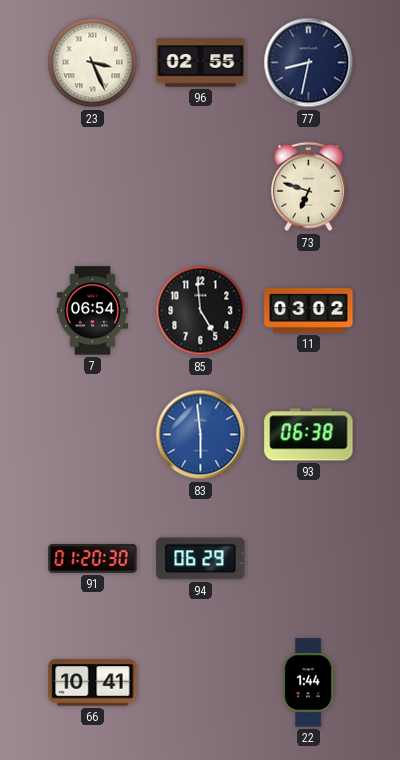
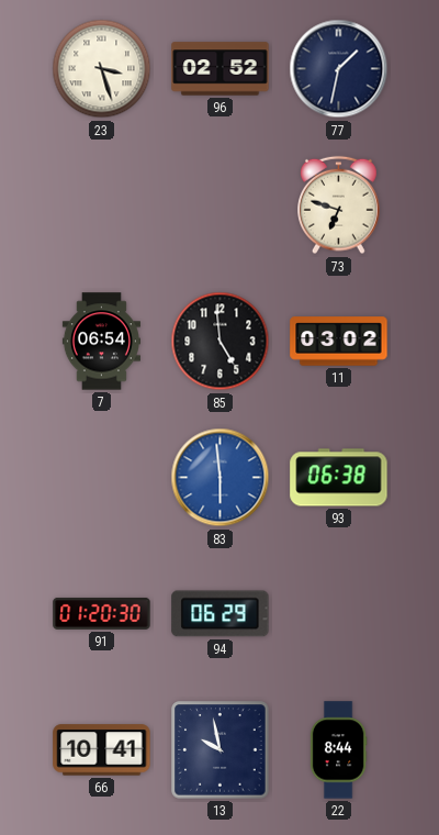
23: 3:26 -> 3:27 (102, 69)
96: 02:55 -> 02:52 (221, 69)
77: 8:32 -> 1:32 (339, 69)
13: none -> 9:58 (221, 750)
22: 1:44 -> 8:44 (338, 750)
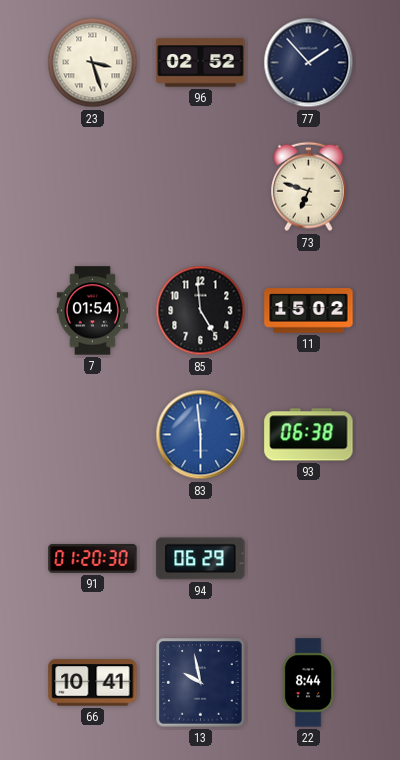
77: 1:32 -> 1:53 (309, 63)
7: 06:54 -> 01:54 (92, 311)
11: 03:02 -> 15:02 (309, 311)
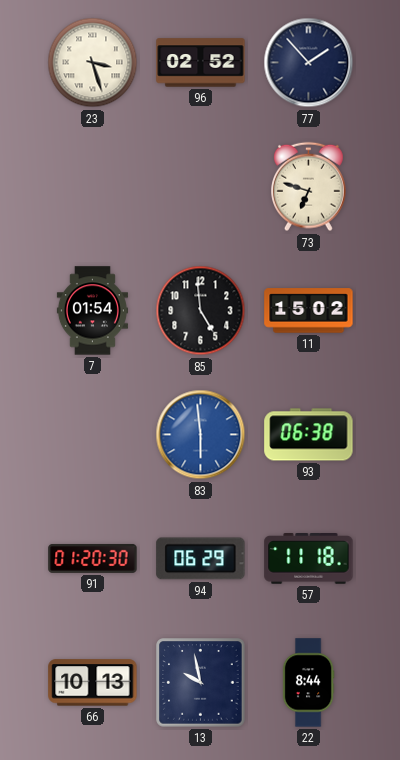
57: none -> 11:18 (309, 559)
66: 10:41 -> 10:13 (93, 683)
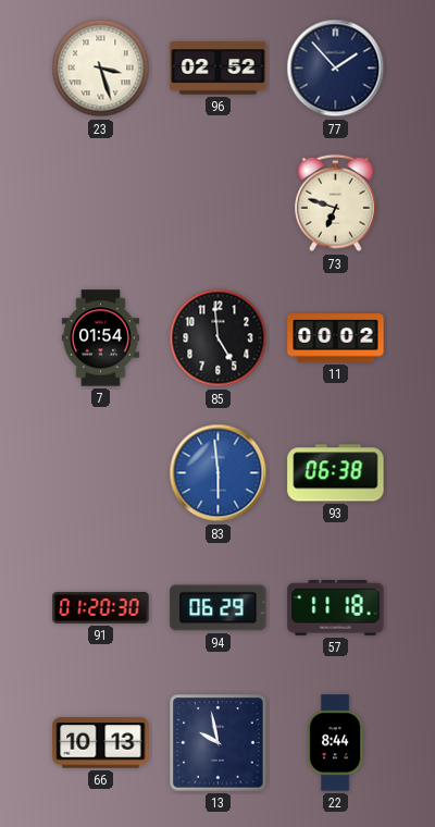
11: 15:02 -> 00:02 (336, 338)
